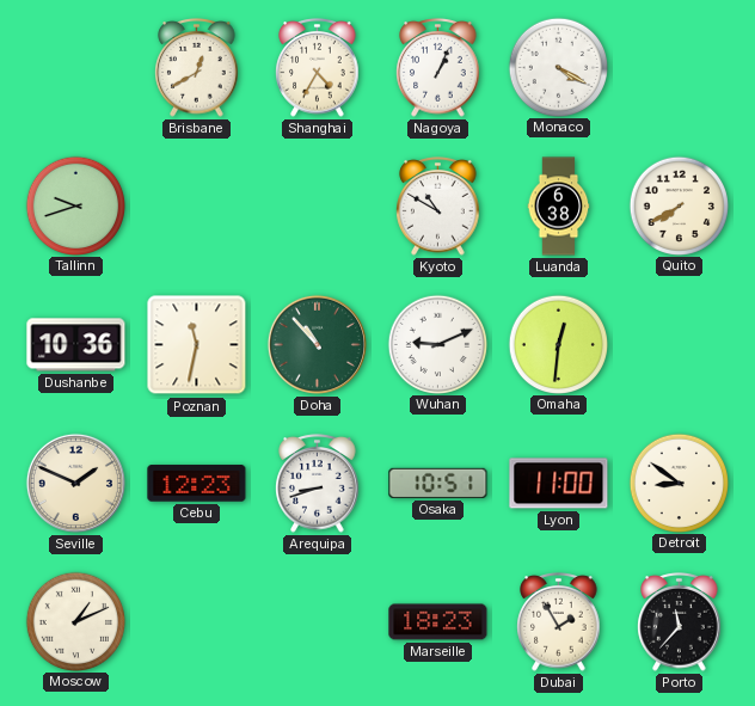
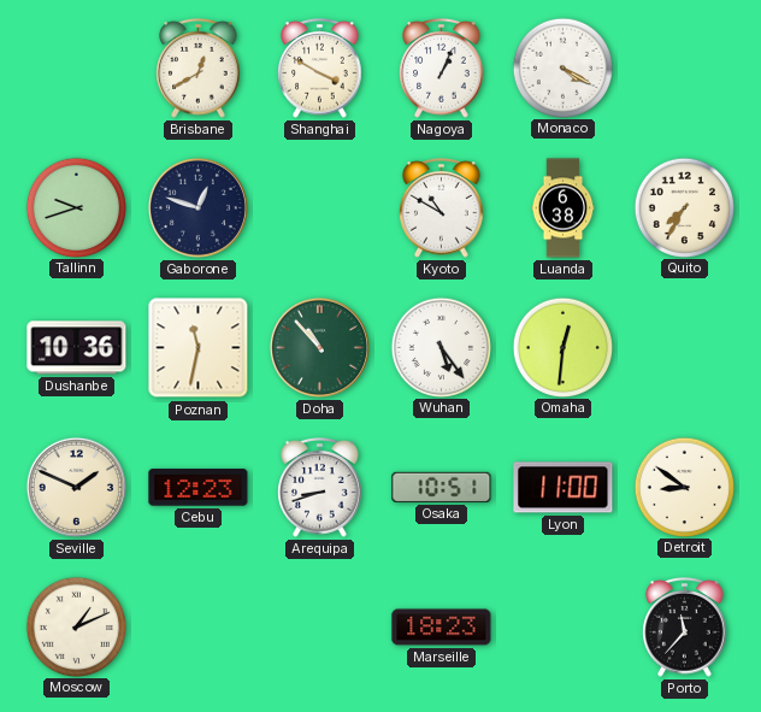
Shanghai: 4:35 -> 3:50 (320, 69)
Gaborone: none -> 12:48 (197, 207)
Quito: 7:40 -> 7:35 (684, 207)
Wuhan: 9:11 -> 5:24 (441, 347)
Dubai: 1:55 -> none (559, 622)
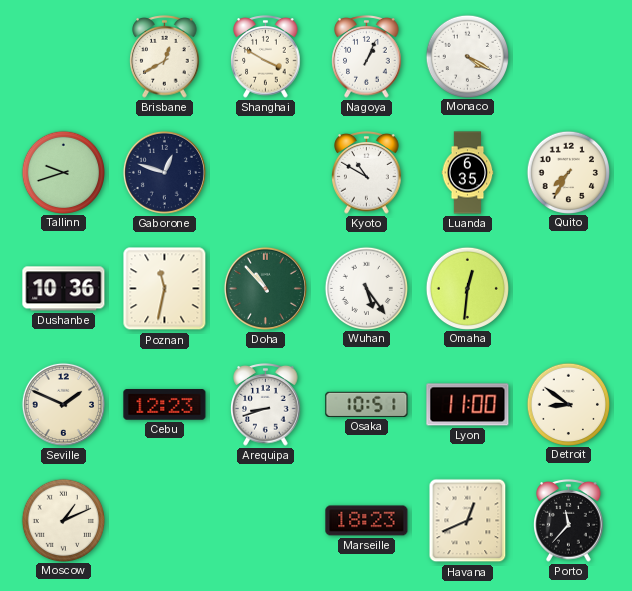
Luanda: 6:38 -> 6:35 (468, 173)
Havana: none -> 12:41 (468, 521)
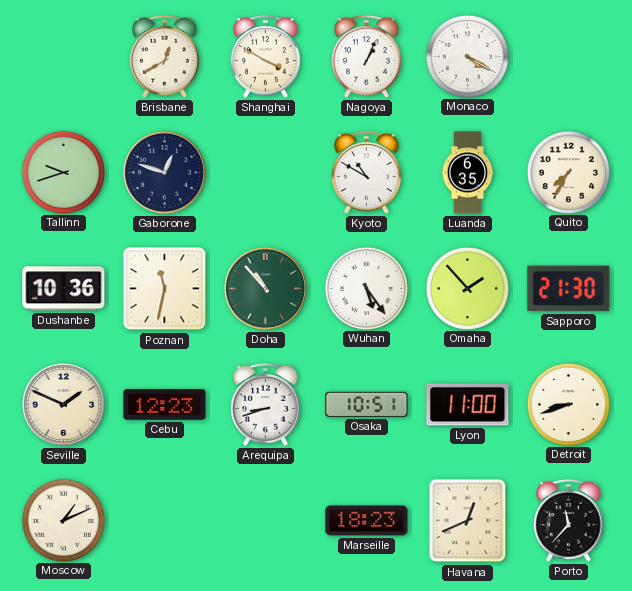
Omaha: 12:31 -> 1:53 (467, 288)
Sapporo: none -> 21:30 (569, 289)
Detroit: 8:51 -> 8:42 (568, 404)
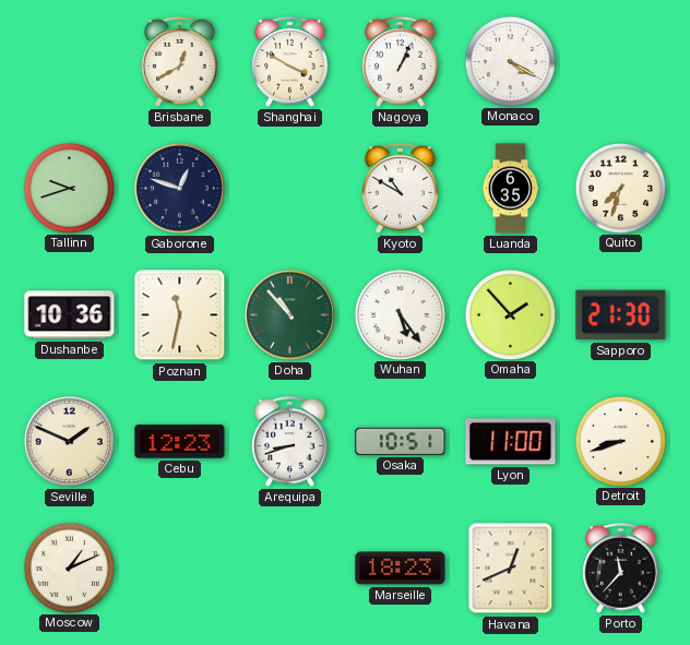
Quito: 7:35 -> 7:33 (620, 188)
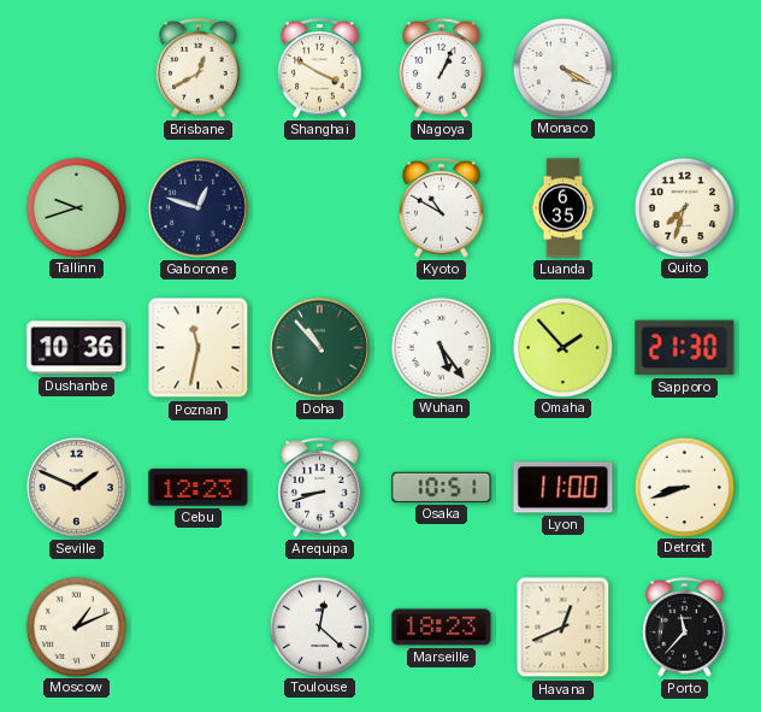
Toulouse: none -> 12:22 (319, 626)
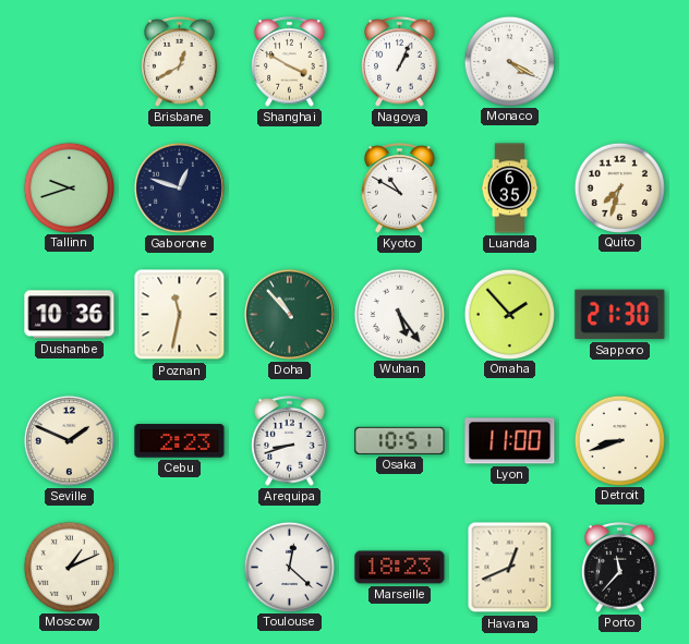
Cebu: 12:23 -> 2:23 (180, 441)
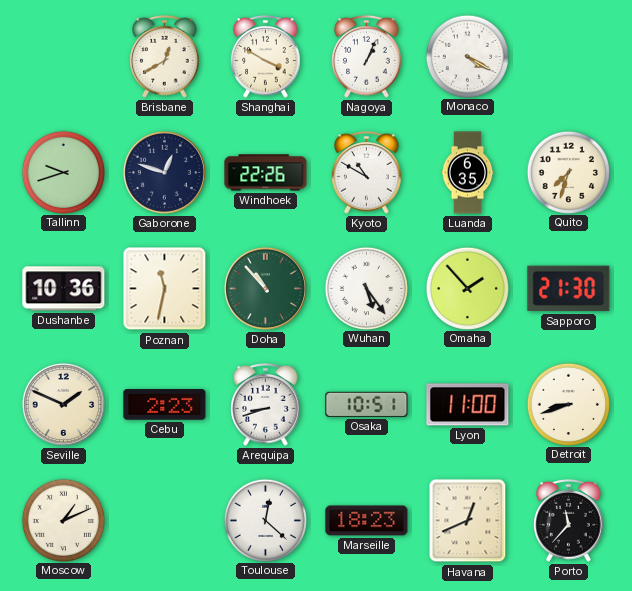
Windhoek: none -> 22:26 (266, 173)
